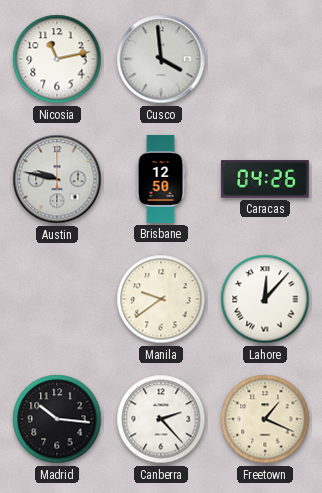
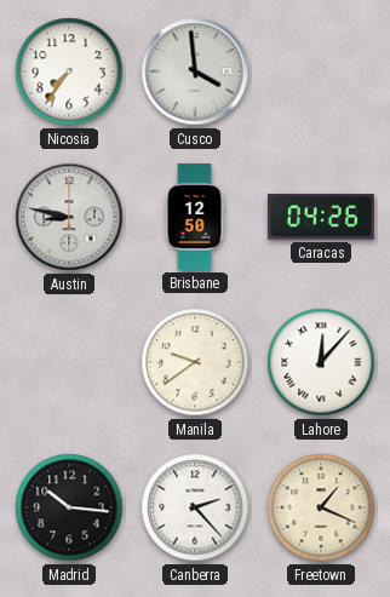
Nicosia: 11:13 -> 7:36 (69, 71)
Austin: 9:47 -> 8:47 (69, 217)
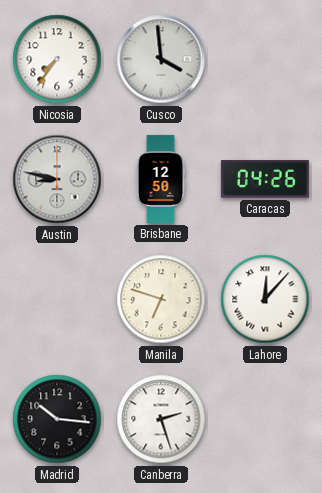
Manila: 9:39 -> 6:48 (161, 299)
Canberra: 2:23 -> 2:27 (161, 419)
Freetown: 1:19 -> none (321, 507)
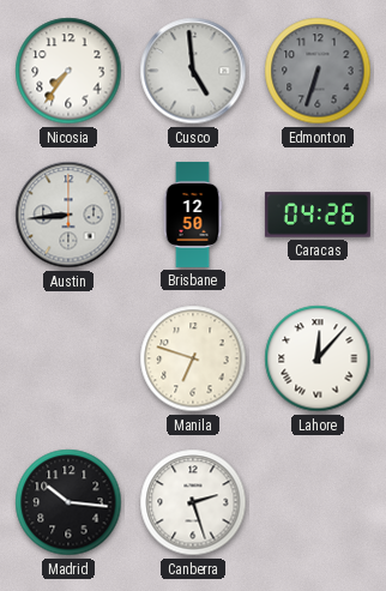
Cusco: 3:59 -> 4:59 (193, 71)
Edmonton: none -> 6:33 (318, 71)
Austin: 8:47 -> 8:44 (68, 215)
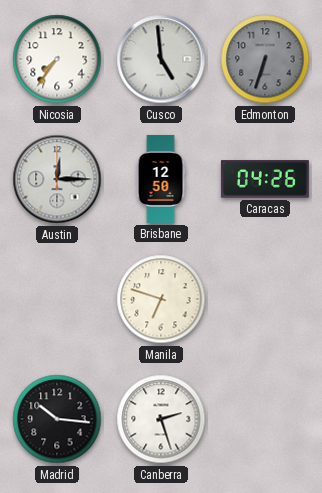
Austin: 8:44 -> 12:15 (57, 179)
Lahore: 12:07 -> none (318, 358)
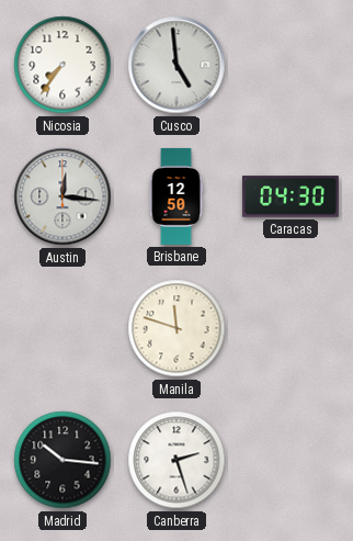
Edmonton: 6:33 -> none (265, 59)
Austin: 12:15 -> 12:16 (62, 196)
Caracas: 04:26 -> 04:30 (291, 196)
Manila: 6:48 -> 11:48 (176, 328)
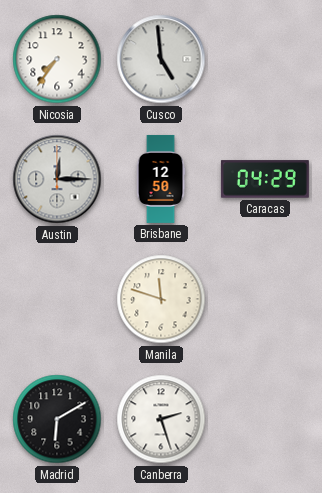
Austin: 12:16 -> 12:15 (57, 179)
Caracas: 04:30 -> 04:29 (265, 179)
Madrid: 10:16 -> 6:10 (57, 419)
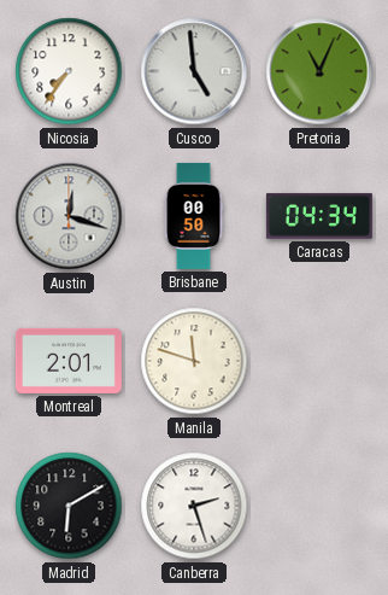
Pretoria: none -> 11:04 (319, 71)
Austin: 12:15 -> 12:18 (69, 216)
Brisbane: 12:50 -> 00:50 (194, 216)
Caracas: 04:29 -> 04:34 (319, 216)
Montreal: none -> 2:01 (69, 361)
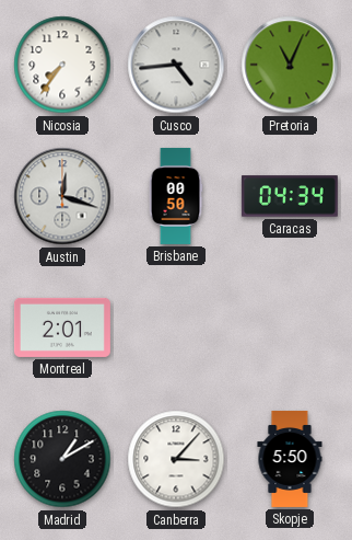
Cusco: 4:59 -> 4:44 (176, 65)
Manila: 11:48 -> none (194, 361)
Madrid: 6:10 -> 1:10 (62, 459)
Canberra: 2:27 -> 3:07 (176, 459)
Skopje: none -> 5:50 (290, 459)
